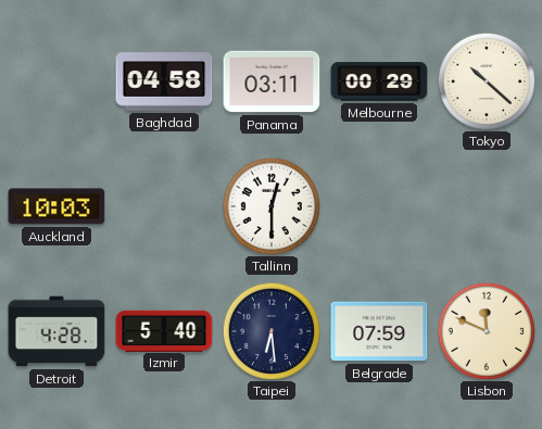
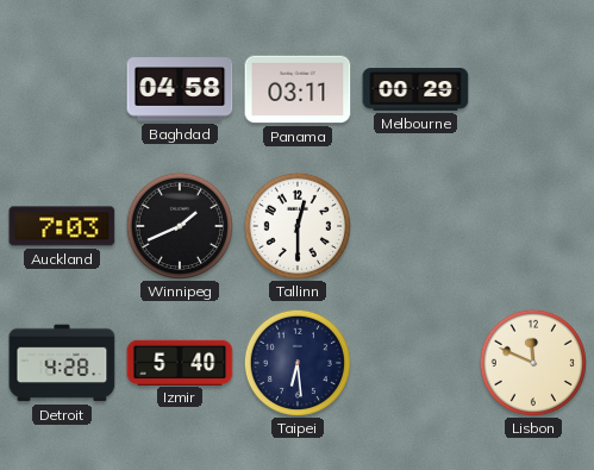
Tokyo: 10:22 -> none (486, 80)
Auckland: 10:03 -> 7:03 (62, 226)
Winnipeg: none -> 1:41 (179, 225)
Belgrade: 07:59 -> none (379, 331)
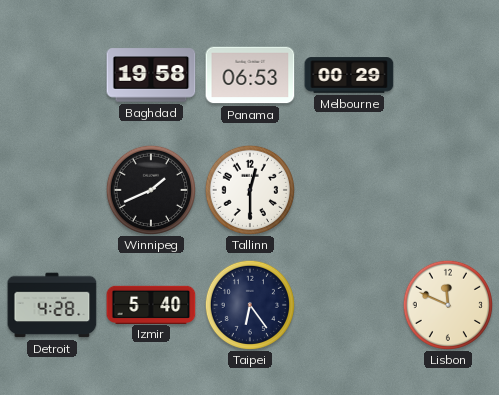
Baghdad: 04:58 -> 19:58 (151, 75)
Panama: 03:11 -> 06:53 (250, 75)
Auckland: 7:03 -> none (62, 226)
Taipei: 6:29 -> 6:24 (249, 304)
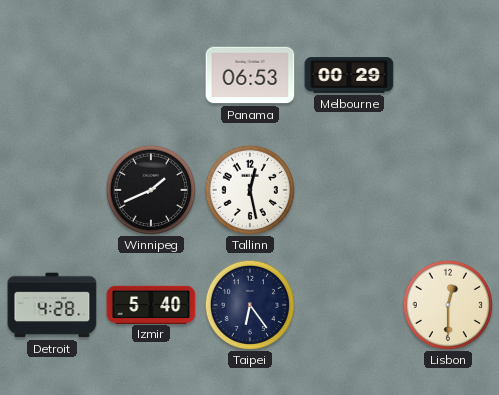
Baghdad: 19:58 -> none (151, 75)
Tallinn: 12:30 -> 12:28 (249, 189)
Lisbon: 11:49 -> 12:30 (447, 304)
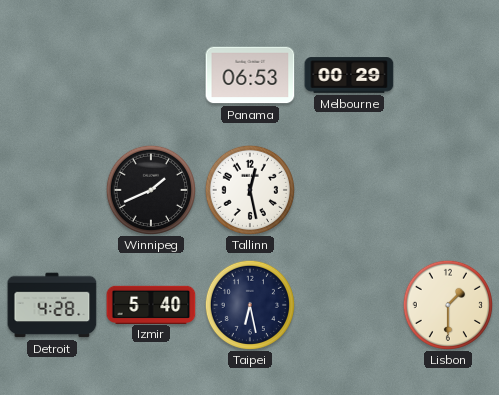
Taipei: 6:24 -> 6:28 (249, 304)
Lisbon: 12:30 -> 1:30 (447, 304)
